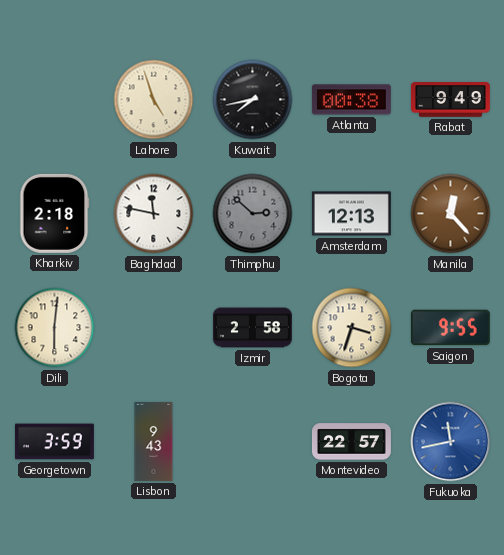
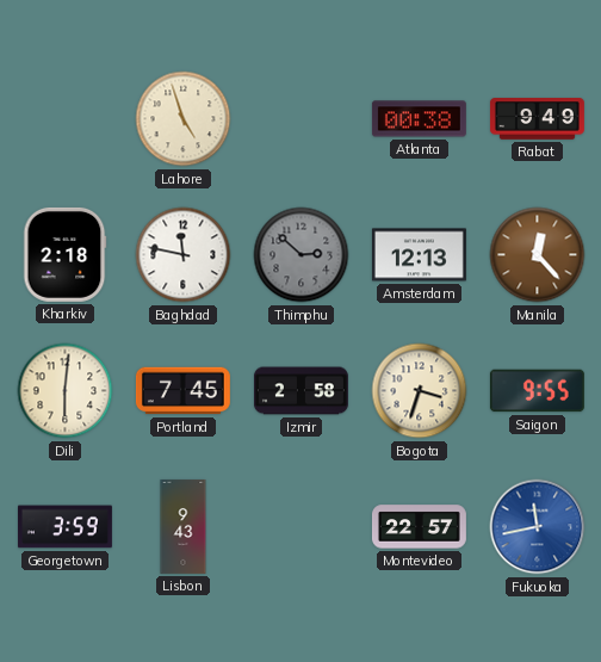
Kuwait: 7:43 -> none (253, 100)
Portland: none -> 7:45 (182, 391)
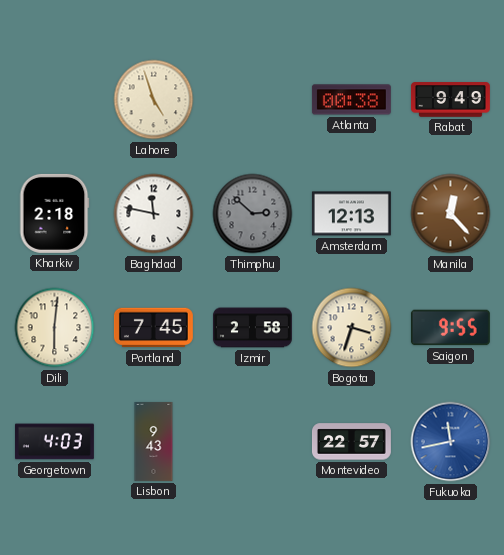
Georgetown: 3:59 -> 4:03 (54, 442)
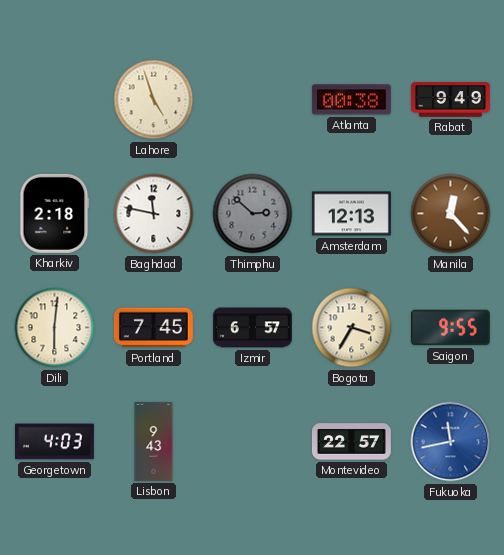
Izmir: 2:58 -> 6:57 (252, 328)
Bogota: 3:33 -> 3:35 (352, 328)
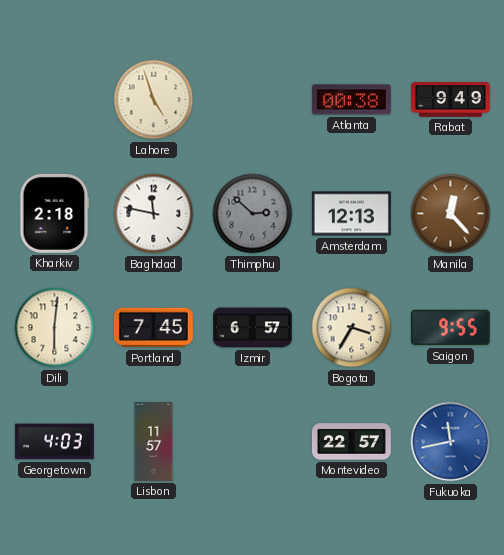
Lisbon: 9:43 -> 11:57 (154, 441)
